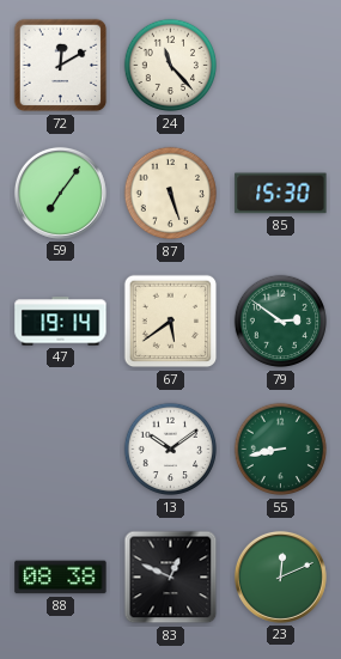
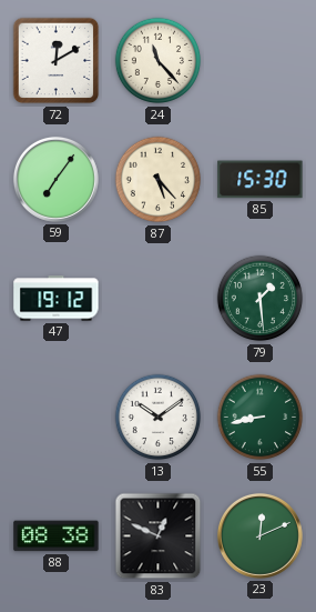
87: 5:27 -> 5:23 (159, 180)
47: 19:14 -> 19:12 (57, 299)
67: 5:39 -> none (171, 322)
79: 2:51 -> 1:29 (261, 299)
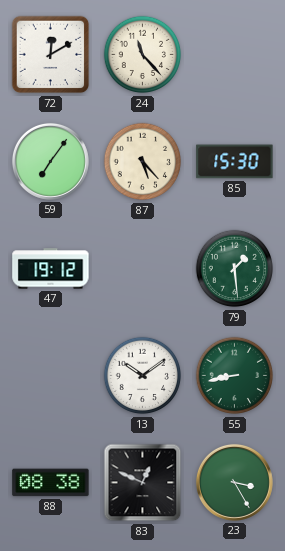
23: 12:11 -> 3:25 (234, 482)
